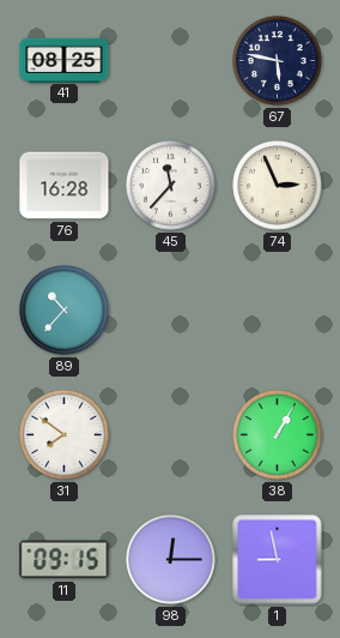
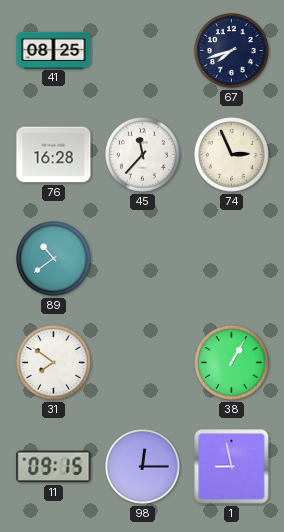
67: 5:47 -> 7:42 (232, 51)
89: 10:37 -> 10:39 (54, 259)
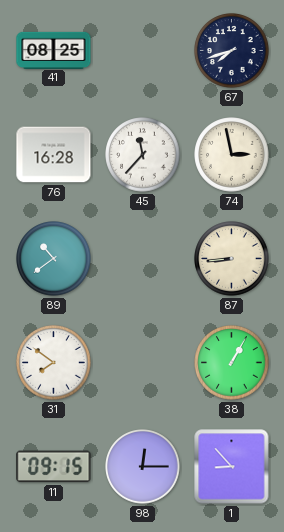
74: 2:56 -> 2:58 (232, 155)
87: none -> 8:44 (232, 259)
1: 8:58 -> 8:53 (232, 467)
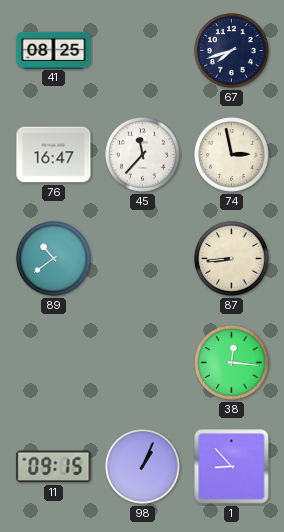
76: 16:28 -> 16:47 (54, 155)
31: 7:51 -> none (54, 363)
38: 1:05 -> 12:16 (232, 363)
98: 12:15 -> 1:04 (143, 467)
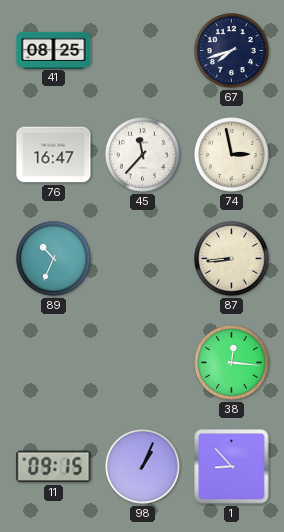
89: 10:39 -> 10:34 (54, 259)
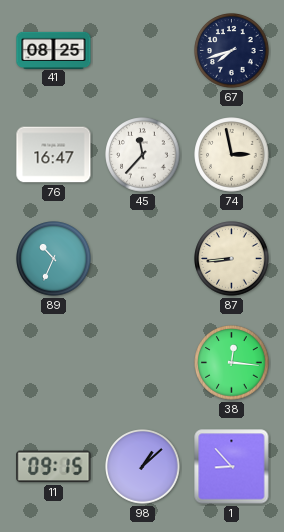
98: 1:04 -> 1:08 (143, 467)
